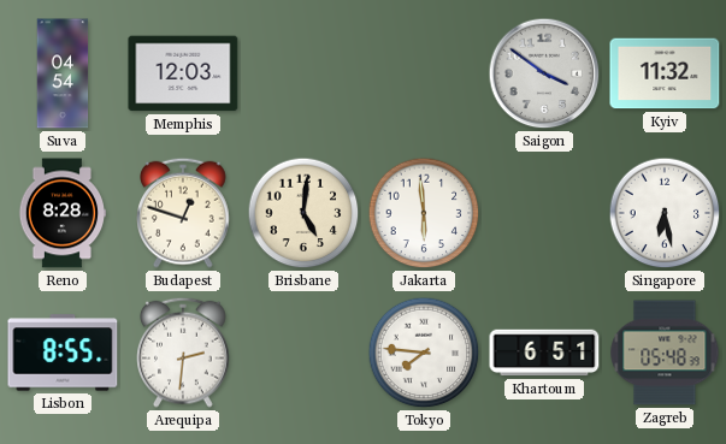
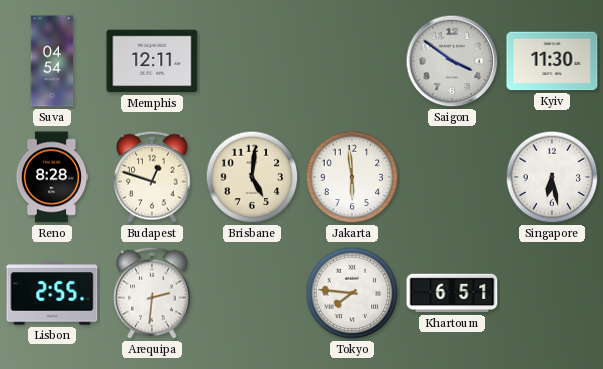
Memphis: 12:03 -> 12:11 (152, 61)
Kyiv: 11:32 -> 11:30 (552, 61)
Lisbon: 8:55 -> 2:55 (52, 293)
Zagreb: 05:48 -> none (665, 353)
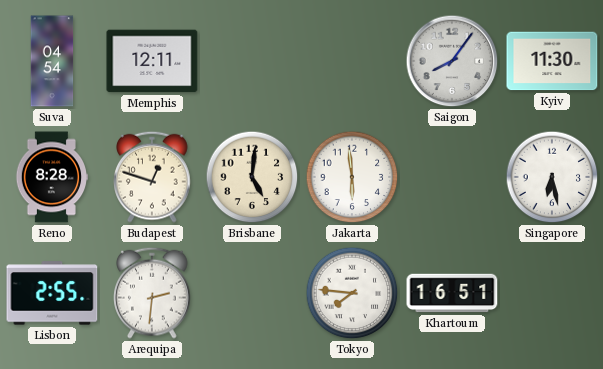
Saigon: 3:51 -> 8:06 (452, 61)
Khartoum: 6:51 -> 16:51 (452, 293)
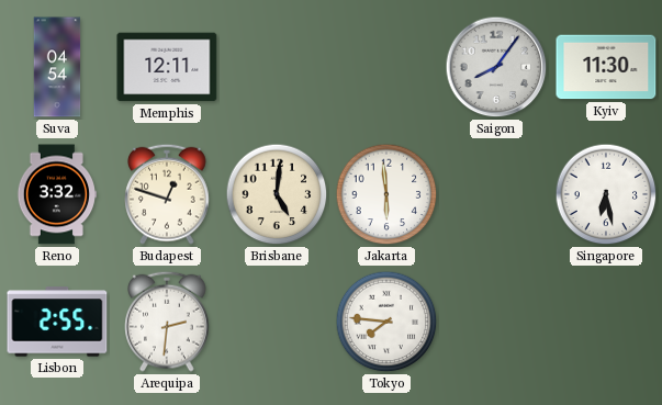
Reno: 8:28 -> 3:32 (57, 194)
Khartoum: 16:51 -> none (452, 293)
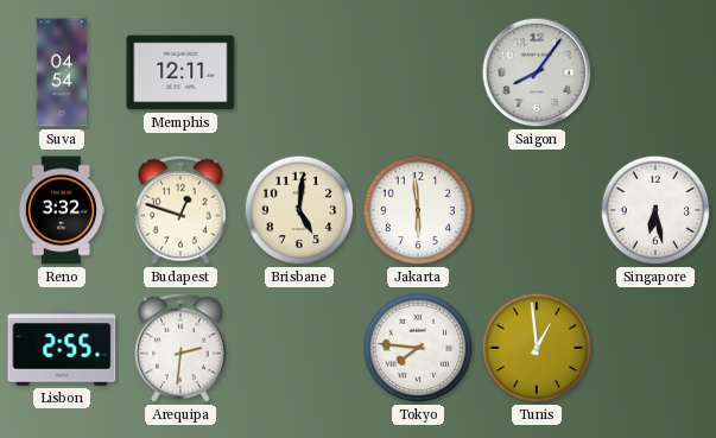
Kyiv: 11:30 -> none (606, 67)
Tunis: none -> 12:59 (537, 348)
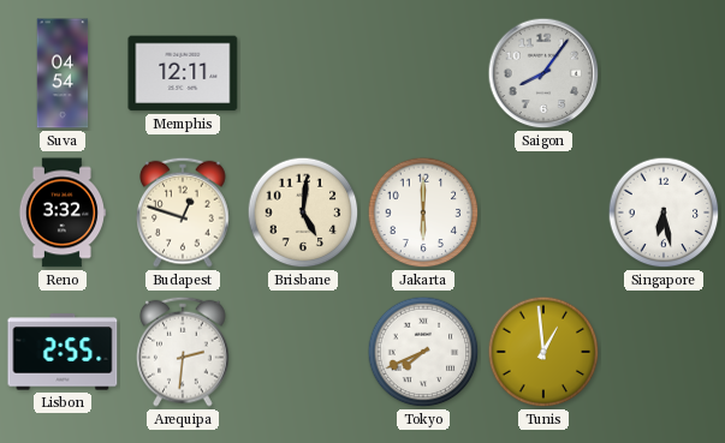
Jakarta: 5:59 -> 6:00 (423, 212)
Tokyo: 7:46 -> 7:41 (423, 352)
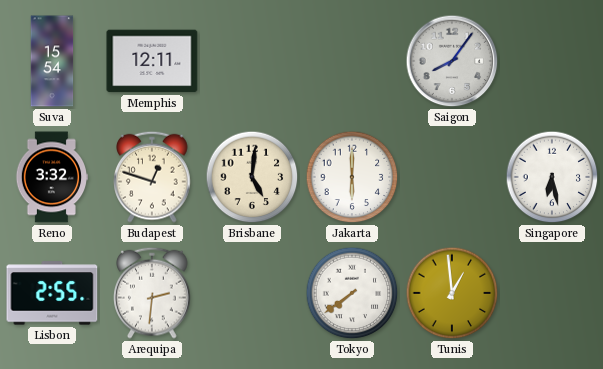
Suva: 04:54 -> 15:54 (52, 61)
Tokyo: 7:41 -> 7:39 (352, 293)
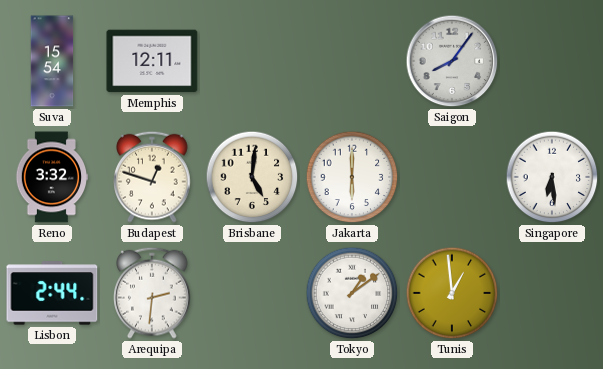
Singapore: 6:28 -> 6:29 (552, 177)
Lisbon: 2:55 -> 2:44 (52, 293)
Tokyo: 7:39 -> 1:09 (352, 293)
